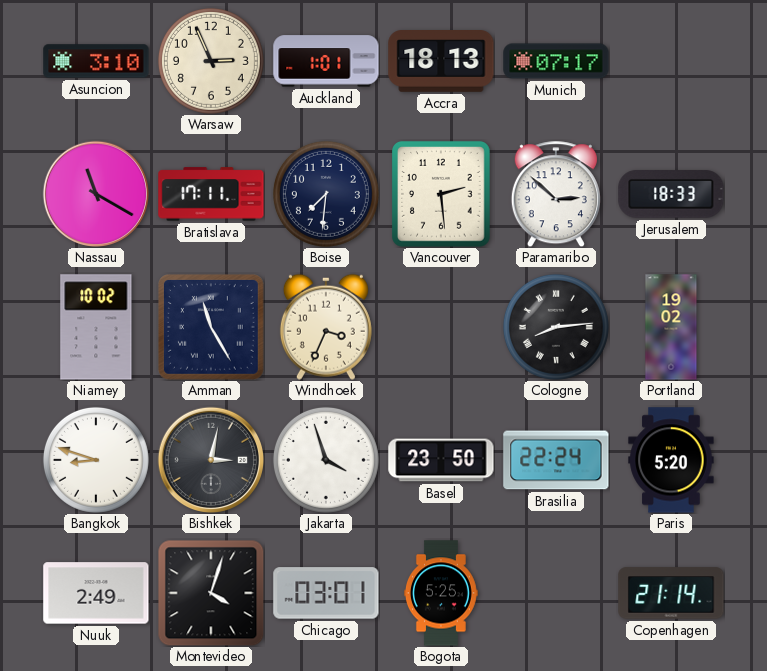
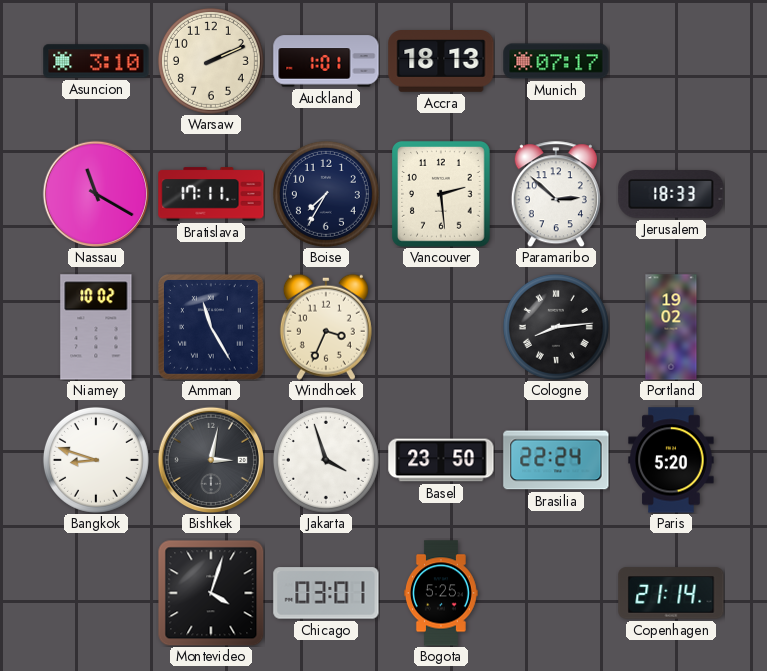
Warsaw: 2:56 -> 2:11 (211, 61)
Boise: 7:31 -> 7:35 (326, 194)
Nuuk: 2:49 -> none (96, 593)
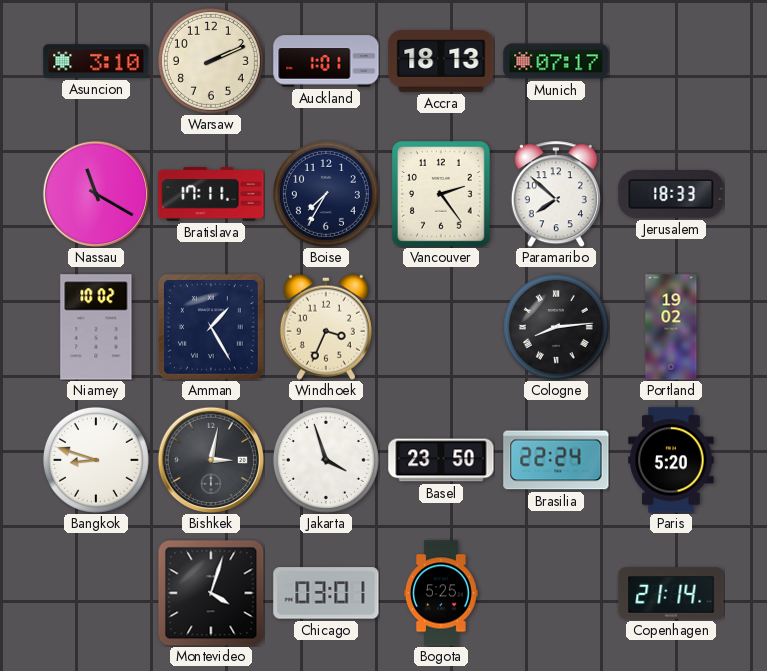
Vancouver: 2:29 -> 2:24 (442, 194)
Paramaribo: 2:52 -> 7:52 (556, 194)
Amman: 11:25 -> 1:25 (211, 327)
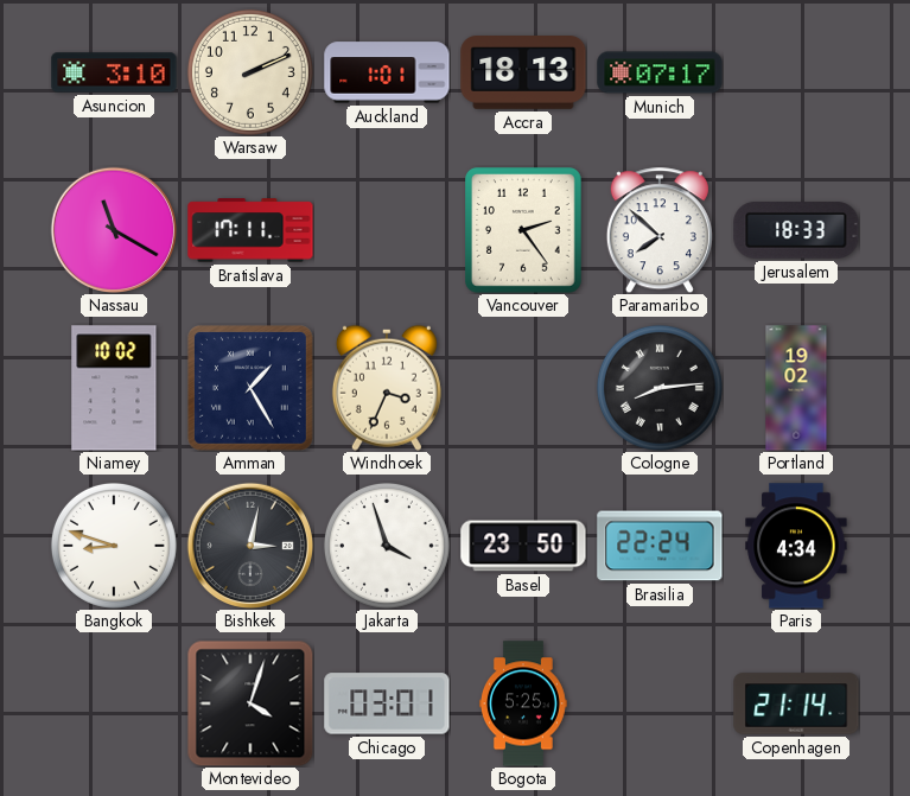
Boise: 7:35 -> none (326, 194)
Paris: 5:20 -> 4:34 (796, 546)
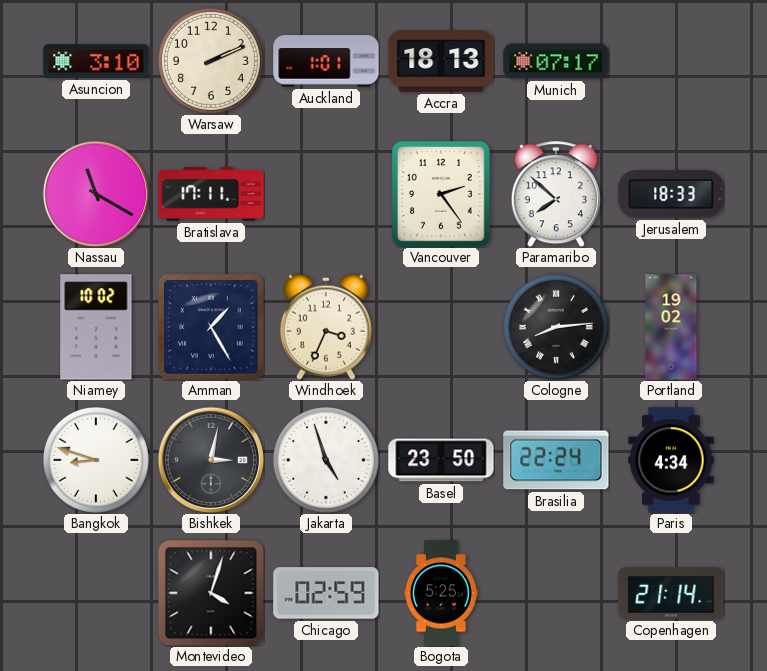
Jakarta: 3:57 -> 4:57 (326, 460)
Chicago: 03:01 -> 02:59 (326, 593)
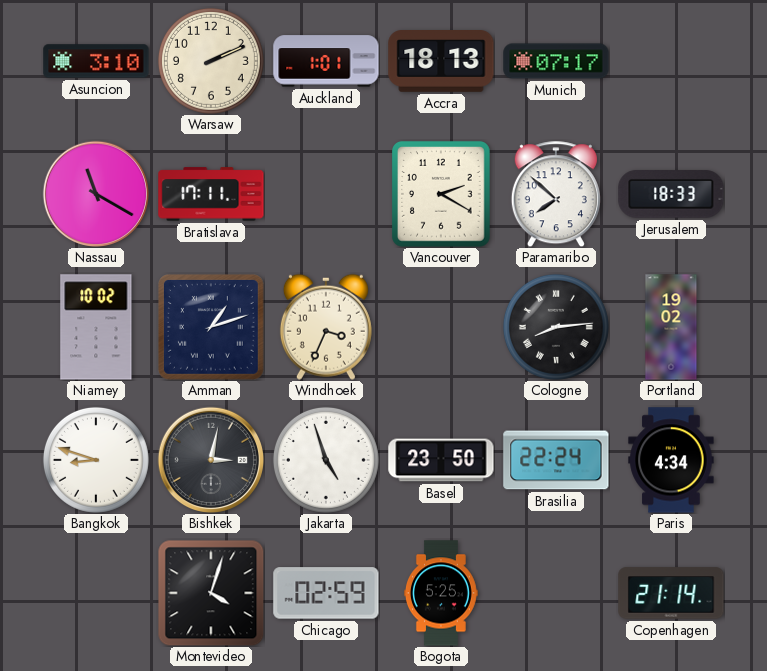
Vancouver: 2:24 -> 2:20 (442, 194)
Amman: 1:25 -> 1:12 (211, 327)
